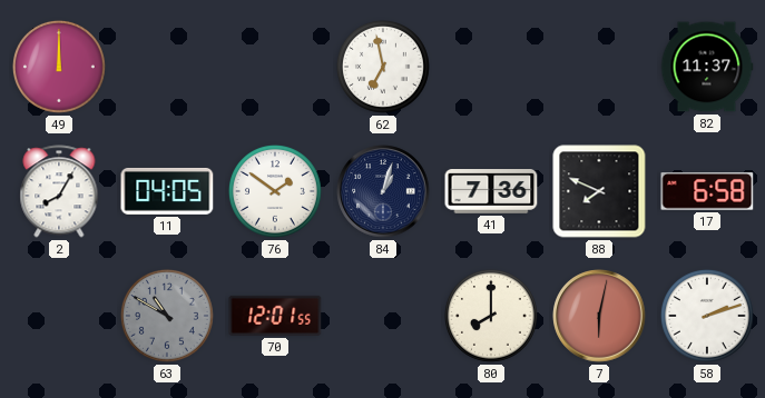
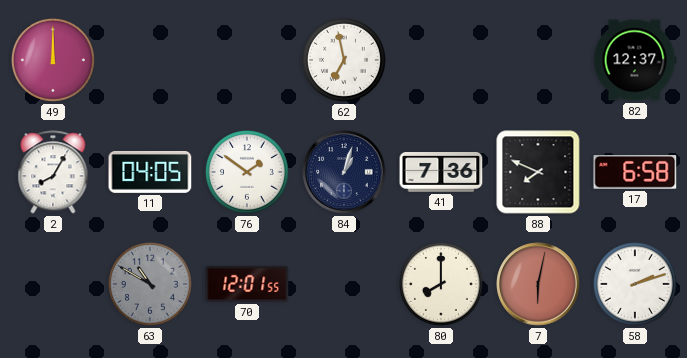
82: 11:37 -> 12:37 (635, 60)
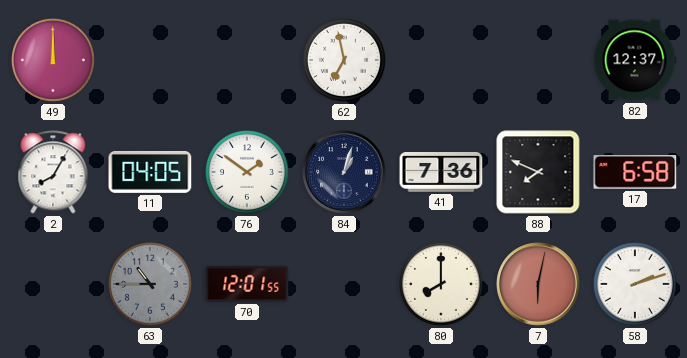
63: 10:50 -> 10:45 (150, 284)
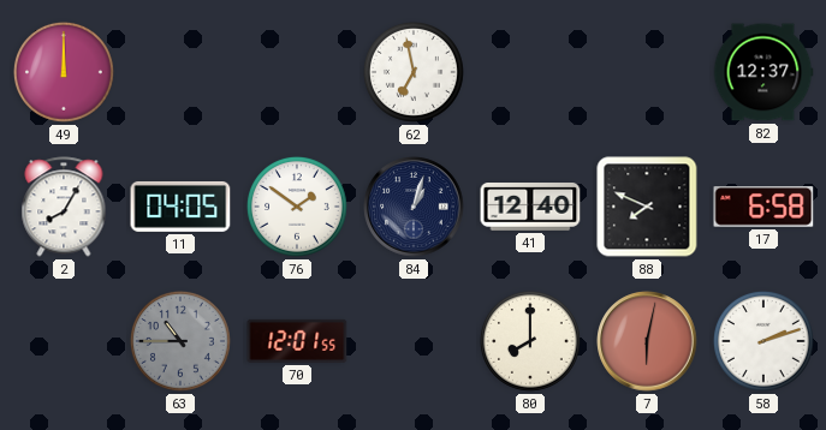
41: 7:36 -> 12:40 (530, 208)
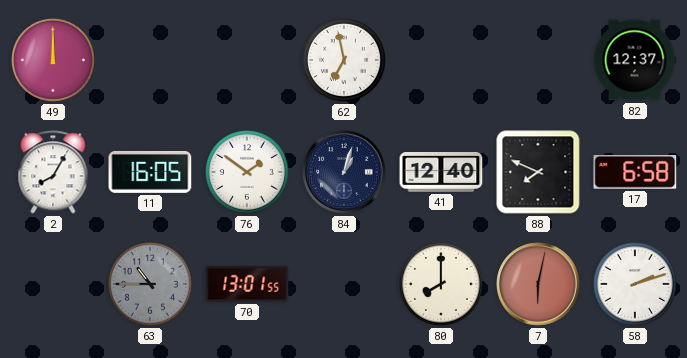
11: 04:05 -> 16:05 (150, 172)
70: 12:01 -> 13:01 (247, 284)
